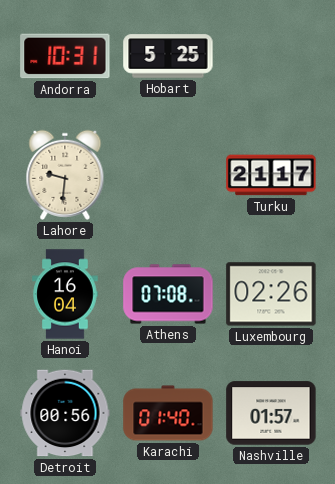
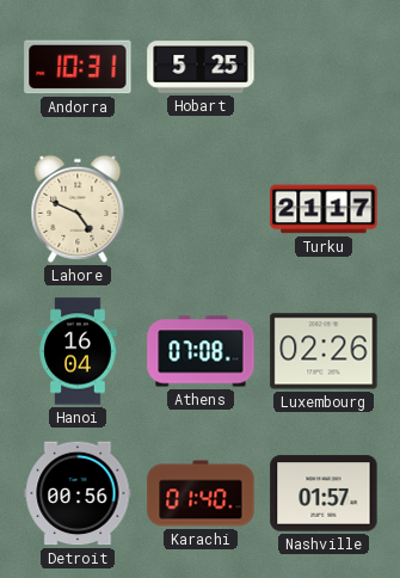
Lahore: 9:31 -> 4:49 (78, 209)
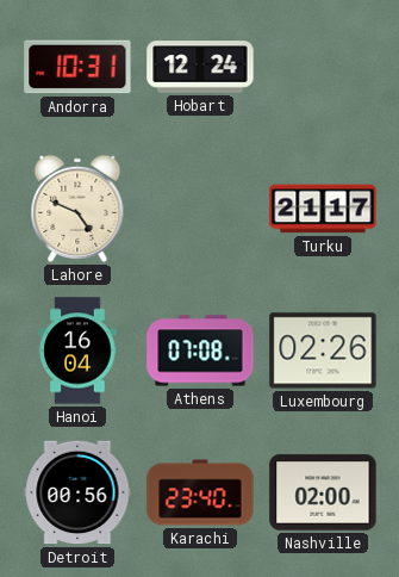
Hobart: 5:25 -> 12:24 (200, 67)
Karachi: 01:40 -> 23:40 (200, 492)
Nashville: 01:57 -> 02:00 (323, 492)
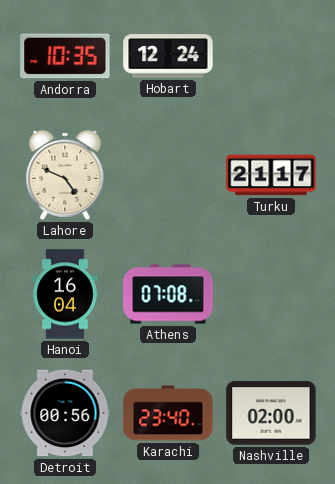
Andorra: 10:31 -> 10:35 (65, 56)
Luxembourg: 02:26 -> none (323, 350)
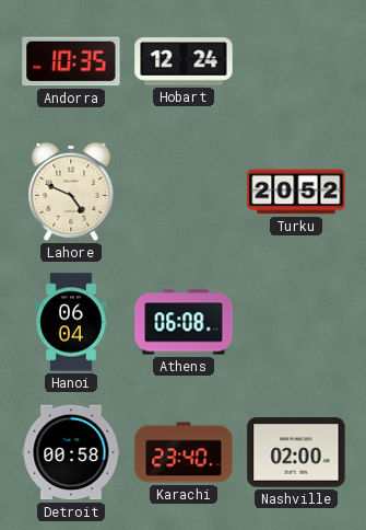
Turku: 21:17 -> 20:52 (296, 192)
Hanoi: 16:04 -> 06:04 (71, 322)
Athens: 07:08 -> 06:08 (184, 322)
Detroit: 00:56 -> 00:58 (71, 452)
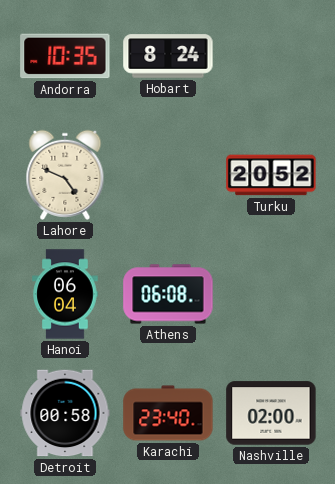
Hobart: 12:24 -> 8:24 (168, 56)
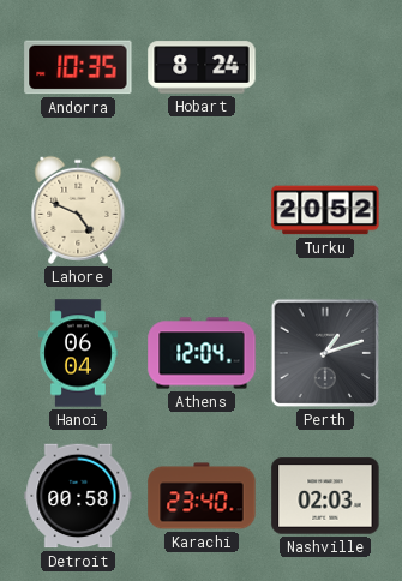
Athens: 06:08 -> 12:04 (202, 353)
Perth: none -> 1:12 (325, 353)
Nashville: 02:00 -> 02:03 (325, 496)
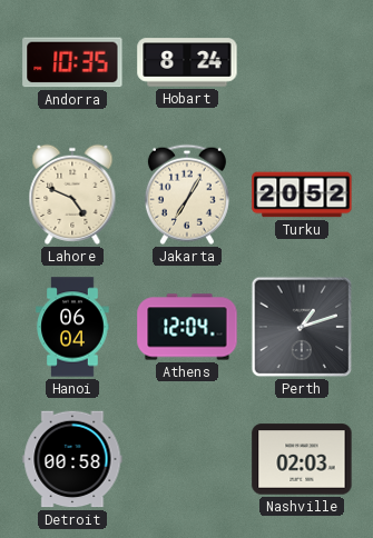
Jakarta: none -> 7:05 (187, 195)
Karachi: 23:40 -> none (202, 496)
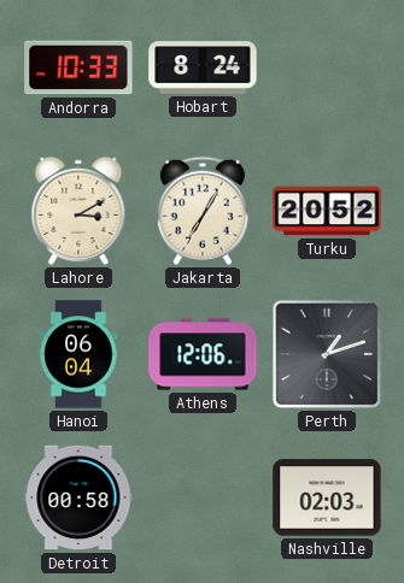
Andorra: 10:35 -> 10:33 (78, 67)
Lahore: 4:49 -> 3:10 (78, 211)
Athens: 12:04 -> 12:06 (203, 354)
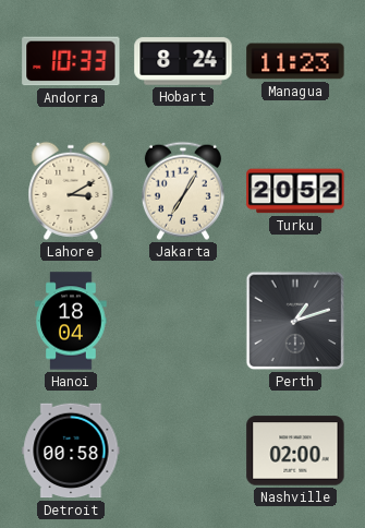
Managua: none -> 11:23 (295, 61)
Hanoi: 06:04 -> 18:04 (71, 321)
Athens: 12:06 -> none (203, 354)
Nashville: 02:03 -> 02:00 (295, 451)
